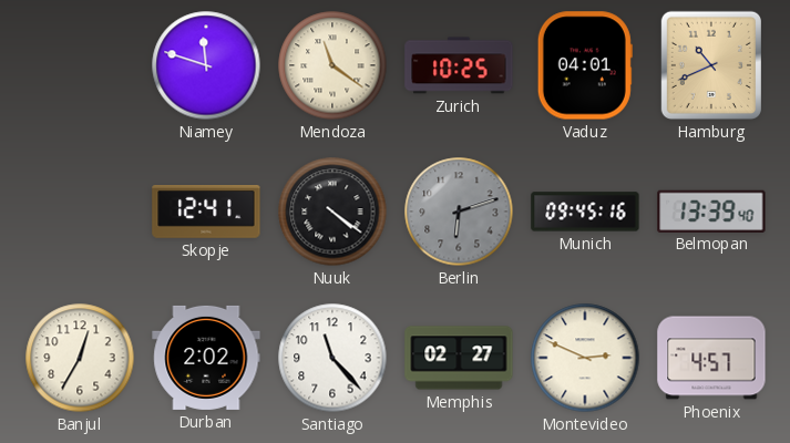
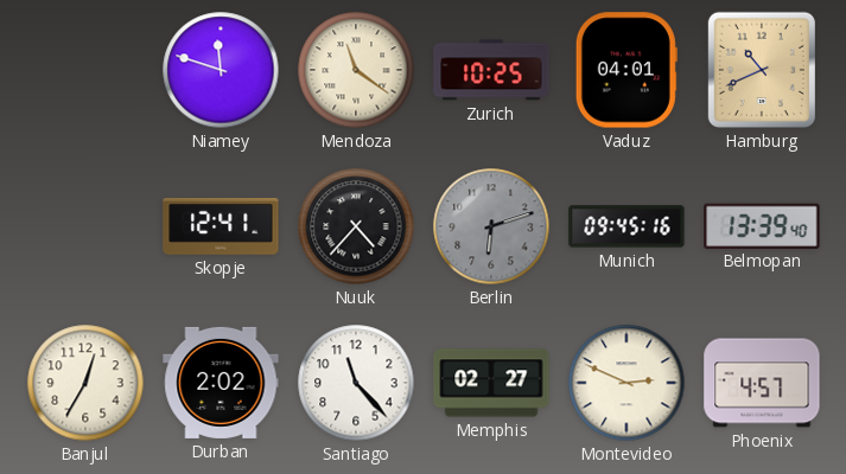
Nuuk: 4:21 -> 4:37 (356, 226)
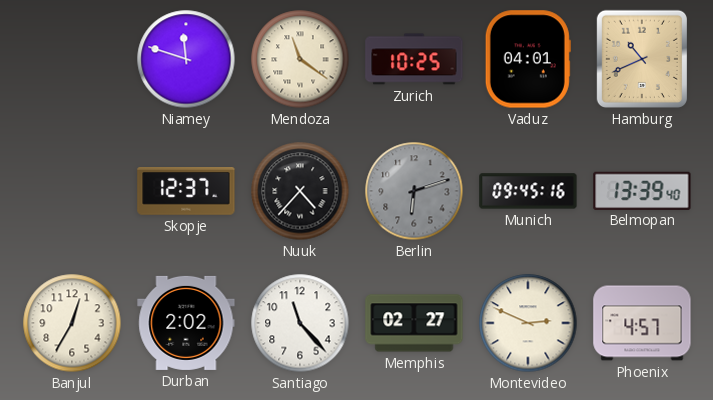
Skopje: 12:41 -> 12:37 (186, 192)
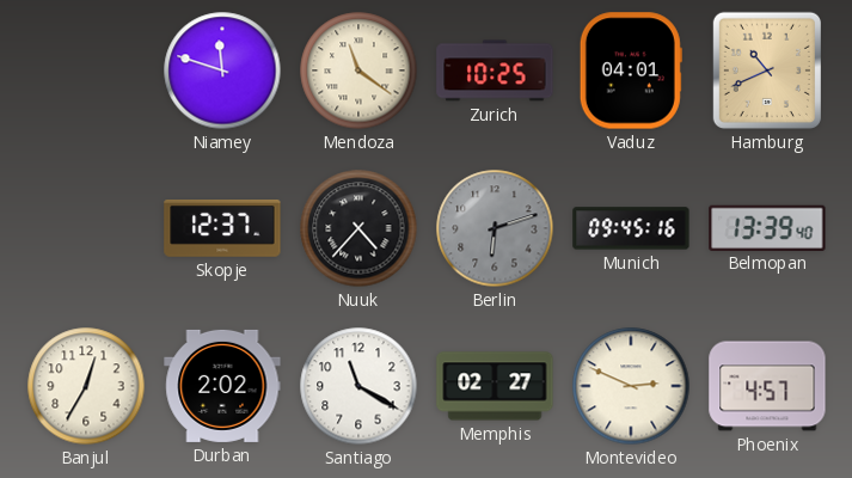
Santiago: 11:23 -> 11:20 (358, 386)
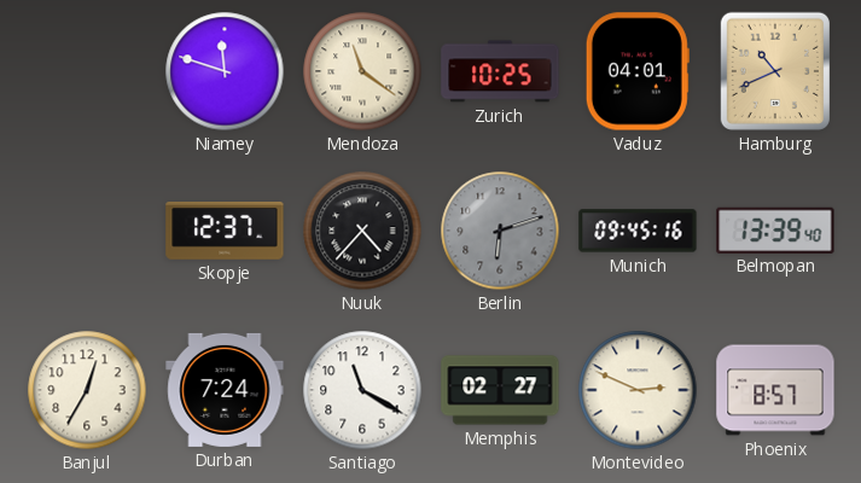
Durban: 2:02 -> 7:24 (225, 390)
Phoenix: 4:57 -> 8:57 (775, 390)
